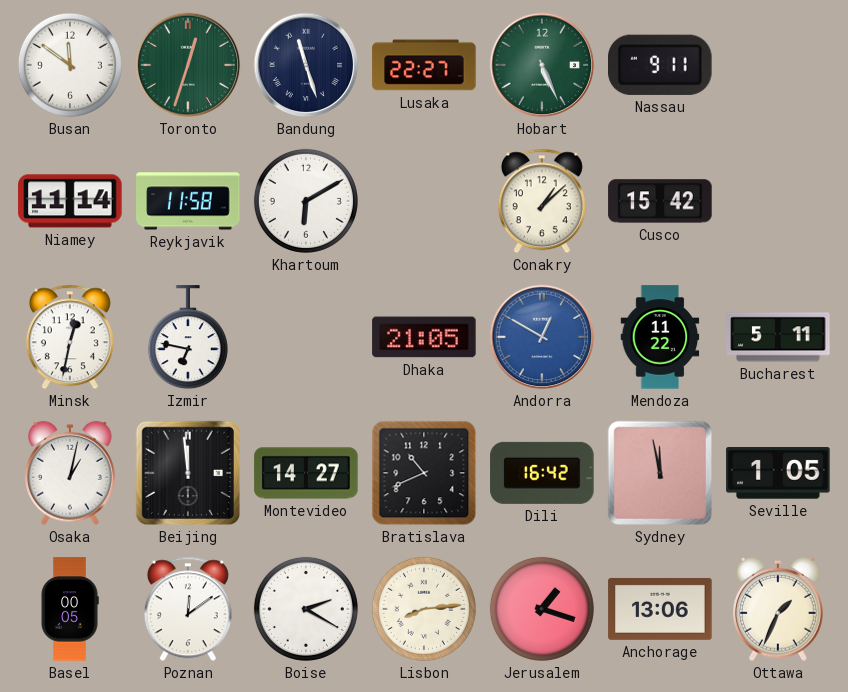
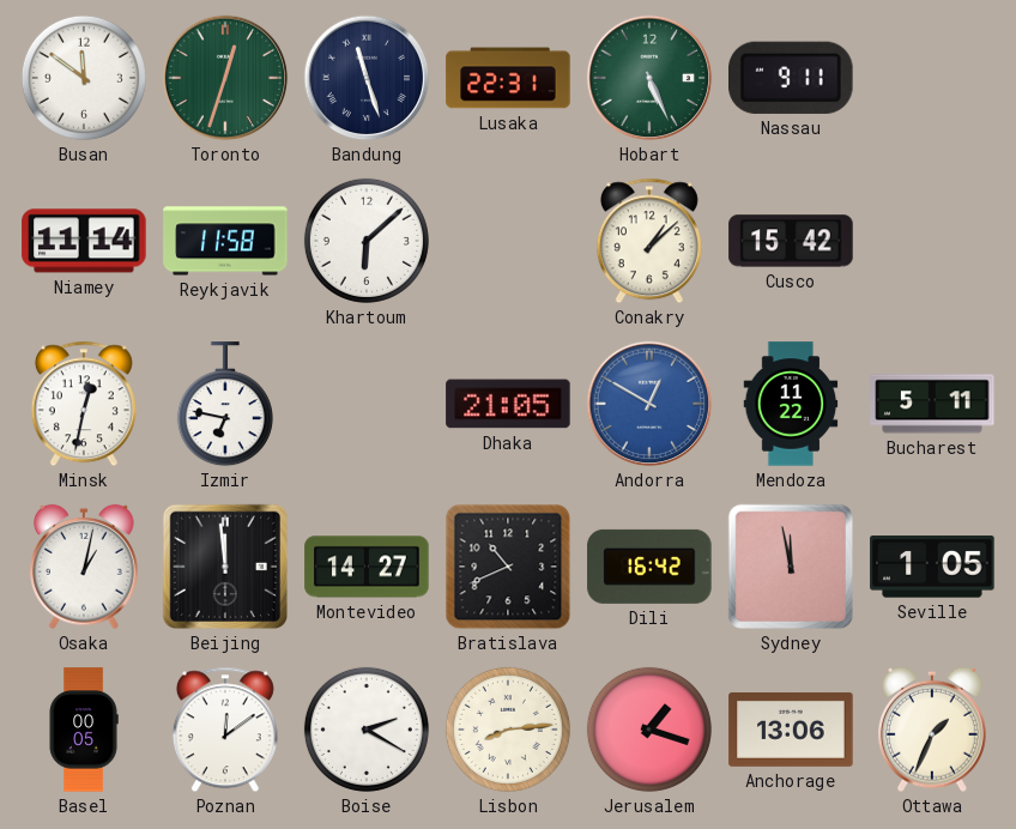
Lusaka: 22:27 -> 22:31 (508, 78)
Khartoum: 6:10 -> 6:08 (367, 241)
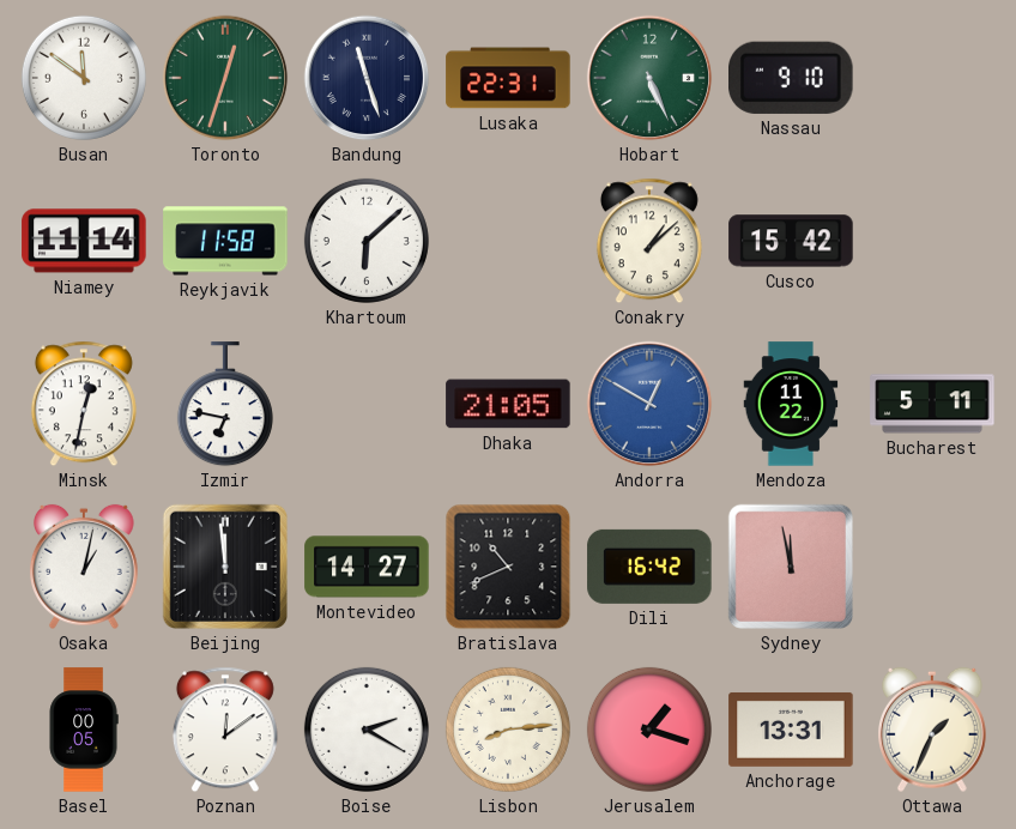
Nassau: 9:11 -> 9:10 (792, 78)
Seville: 1:05 -> none (932, 567)
Anchorage: 13:06 -> 13:31 (791, 730)
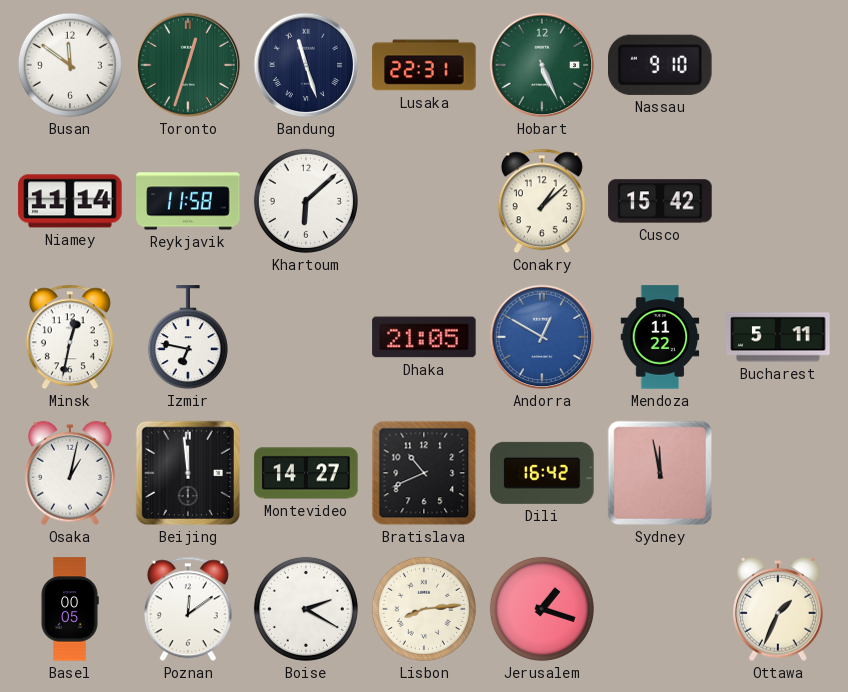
Anchorage: 13:31 -> none (791, 730)
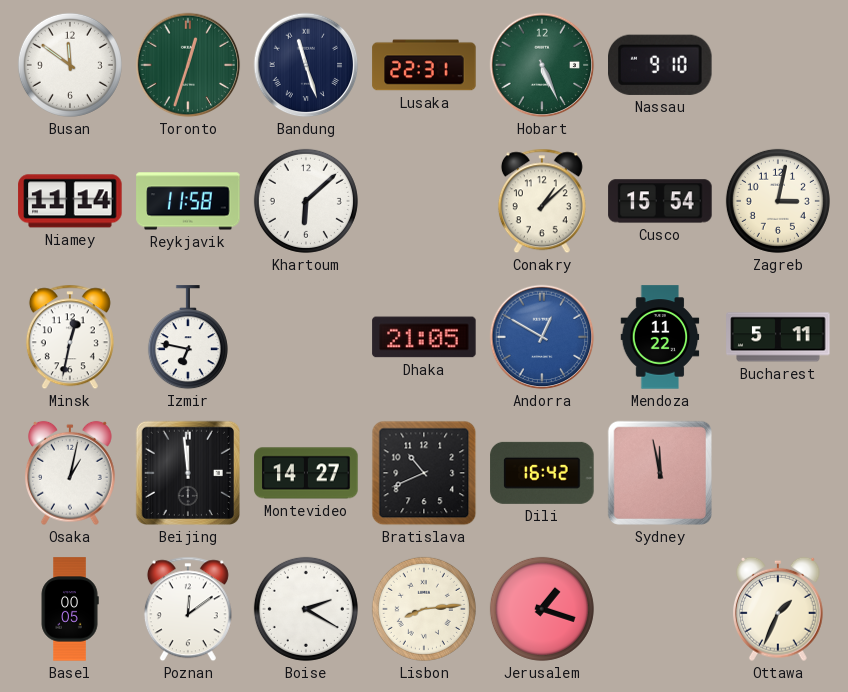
Cusco: 15:42 -> 15:54 (660, 201)
Zagreb: none -> 3:02 (778, 201)
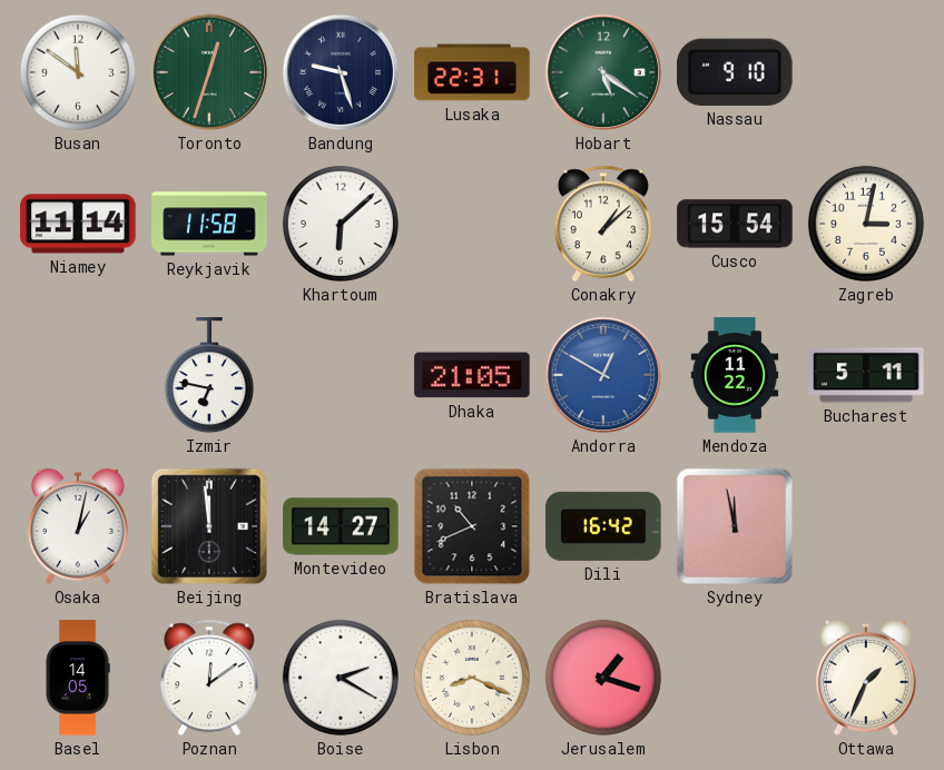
Bandung: 11:27 -> 9:27 (341, 72)
Hobart: 5:26 -> 5:21 (603, 72)
Minsk: 12:32 -> none (70, 337)
Basel: 00:05 -> 14:05 (78, 678)
Lisbon: 8:14 -> 8:19 (472, 678)
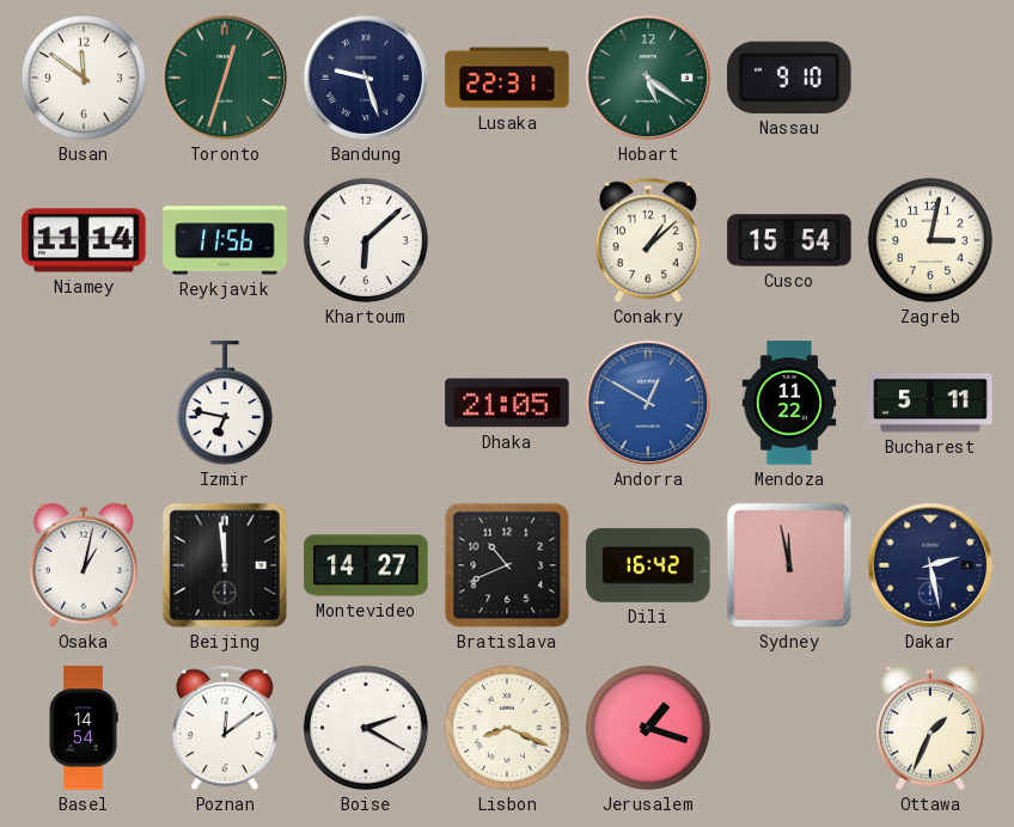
Reykjavik: 11:58 -> 11:56 (225, 240)
Dakar: none -> 2:28 (930, 565)
Basel: 14:05 -> 14:54 (84, 728)
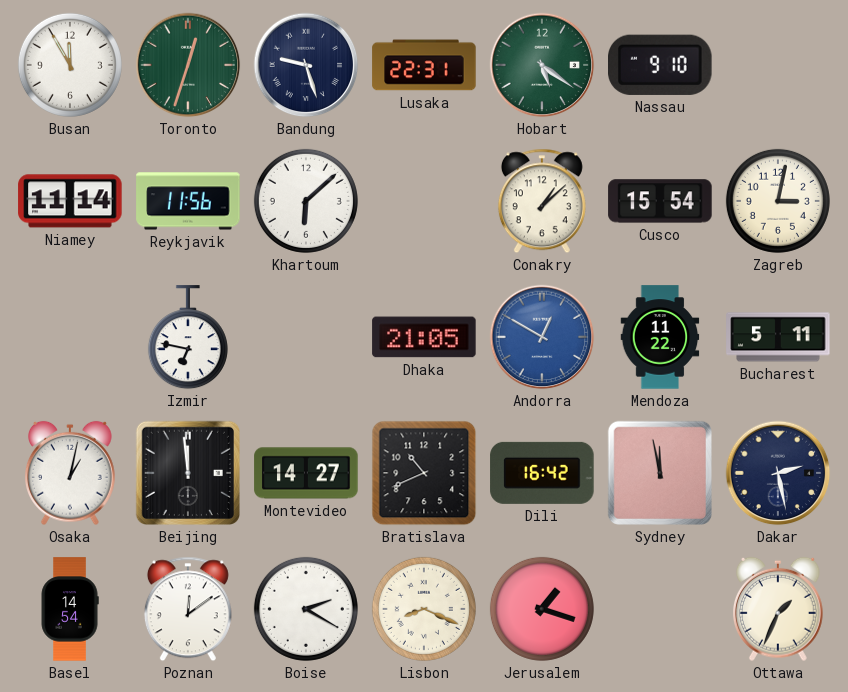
Busan: 11:51 -> 11:55 (70, 65)
